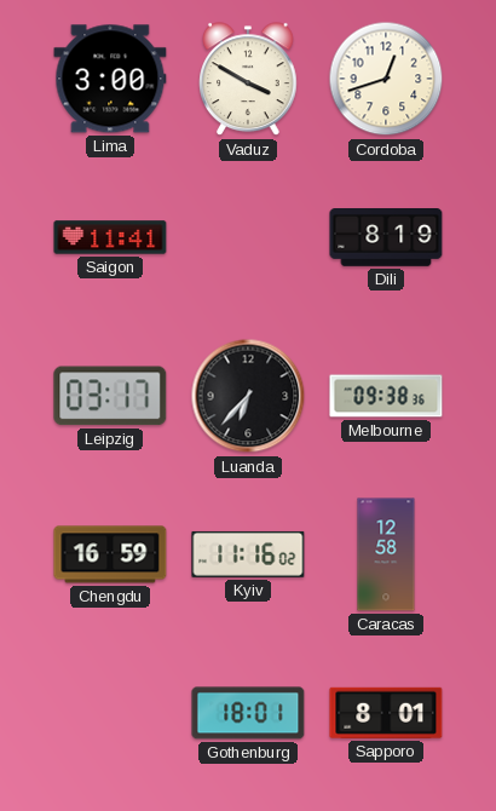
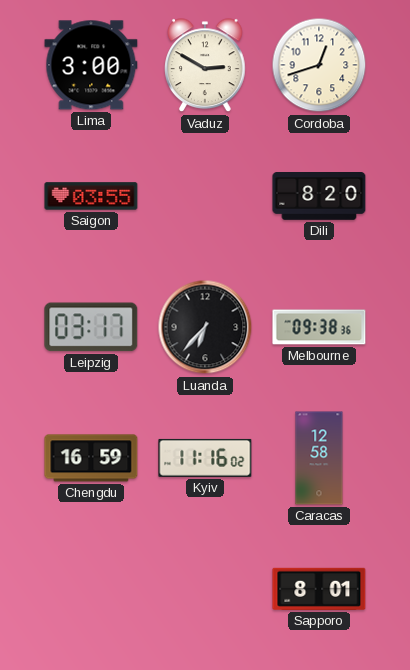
Vaduz: 3:50 -> 2:50 (206, 66)
Saigon: 11:41 -> 03:55 (91, 196)
Dili: 8:19 -> 8:20 (319, 197)
Gothenburg: 18:01 -> none (248, 713)
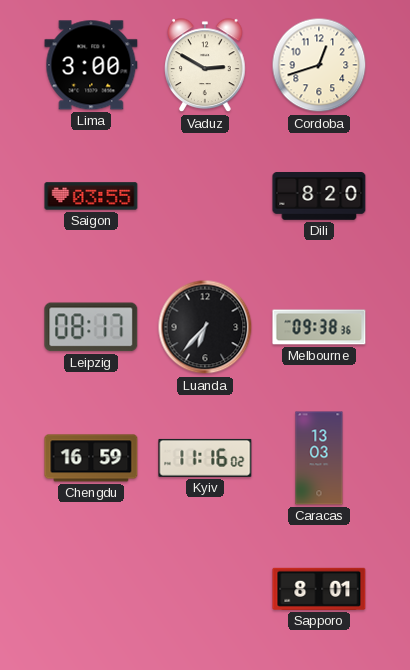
Leipzig: 03:17 -> 08:17 (91, 327)
Caracas: 12:58 -> 13:03 (319, 458)
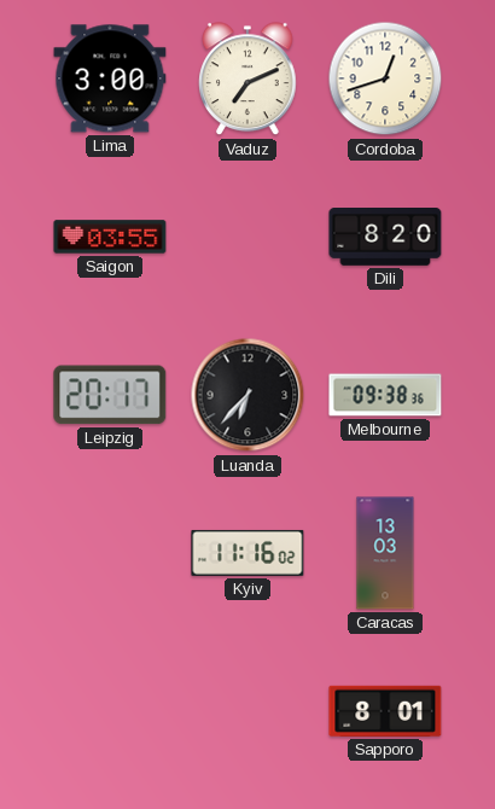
Vaduz: 2:50 -> 7:11 (249, 80)
Leipzig: 08:17 -> 20:17 (110, 395)
Chengdu: 16:59 -> none (91, 458)
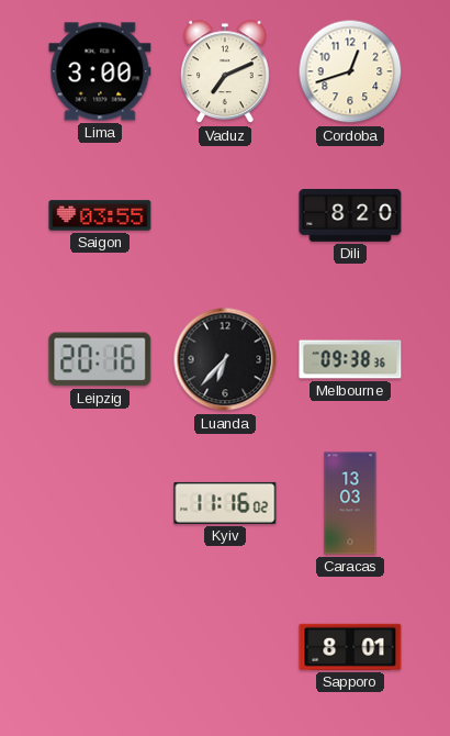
Leipzig: 20:17 -> 20:16 (100, 359)
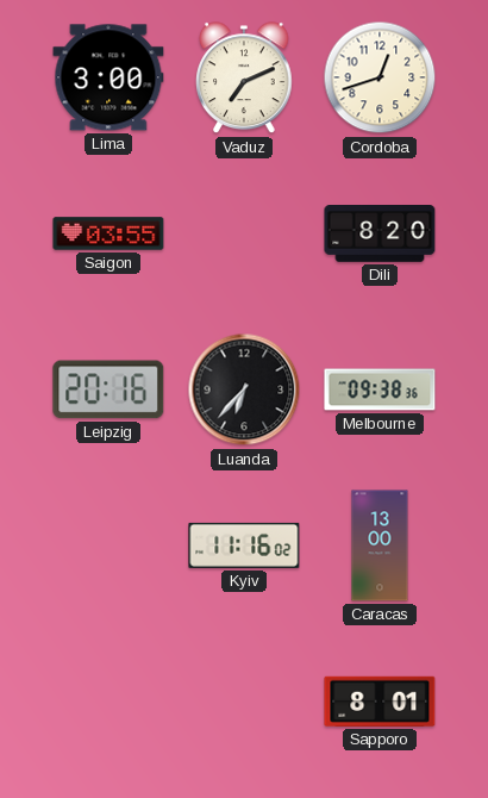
Caracas: 13:03 -> 13:00 (380, 545)
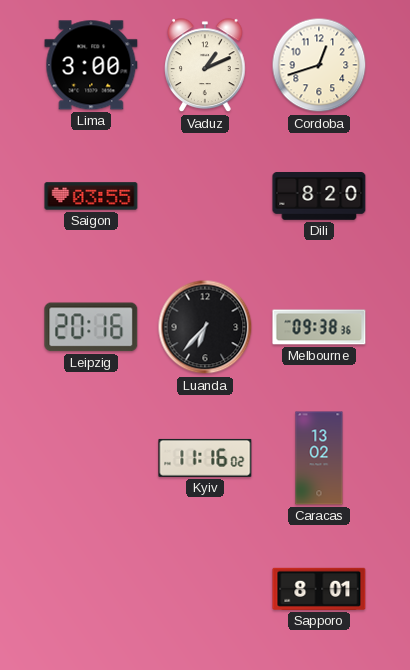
Vaduz: 7:11 -> 1:11 (206, 66)
Caracas: 13:00 -> 13:02 (319, 458)
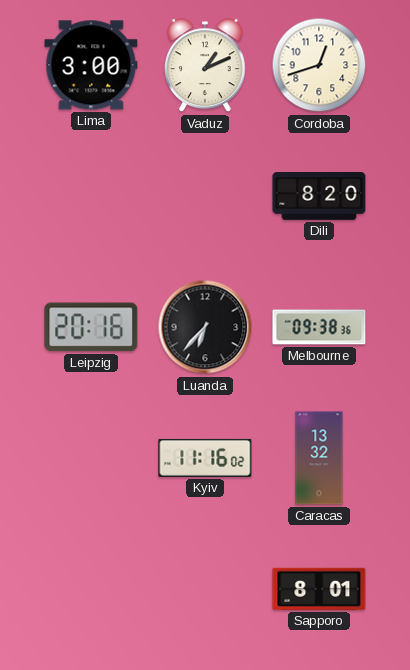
Saigon: 03:55 -> none (91, 196)
Caracas: 13:02 -> 13:32 (319, 458)
